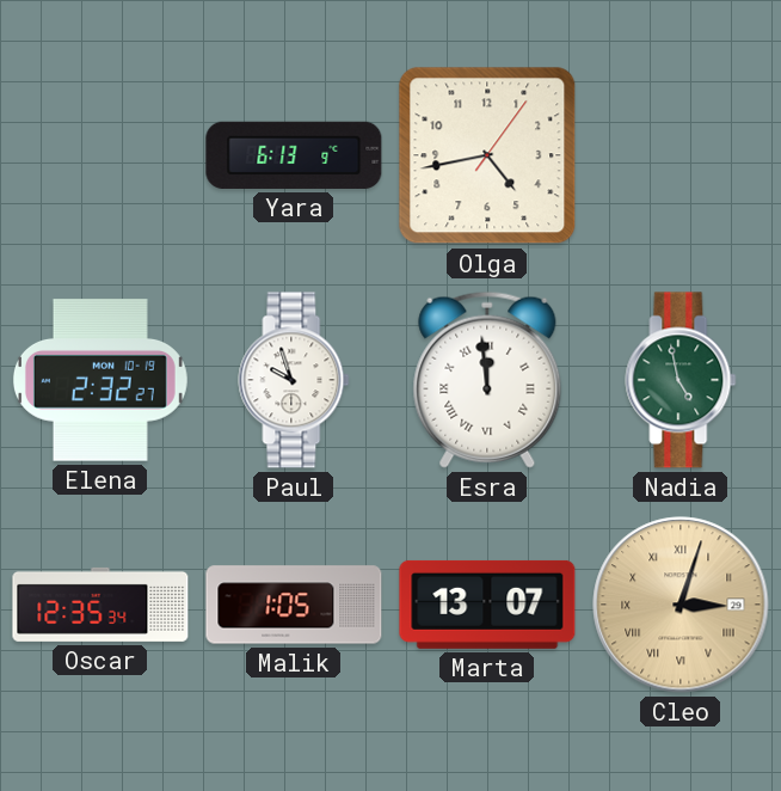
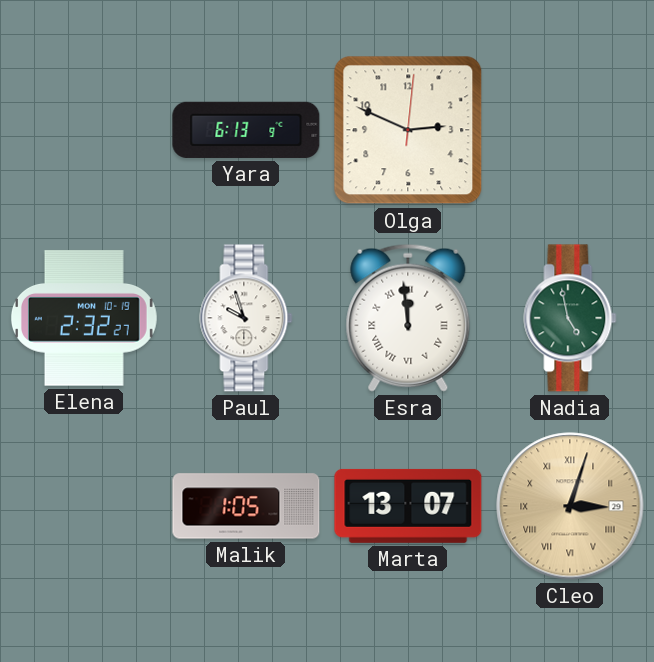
Olga: 4:43 -> 2:49 (408, 130)
Oscar: 12:35 -> none (100, 605)
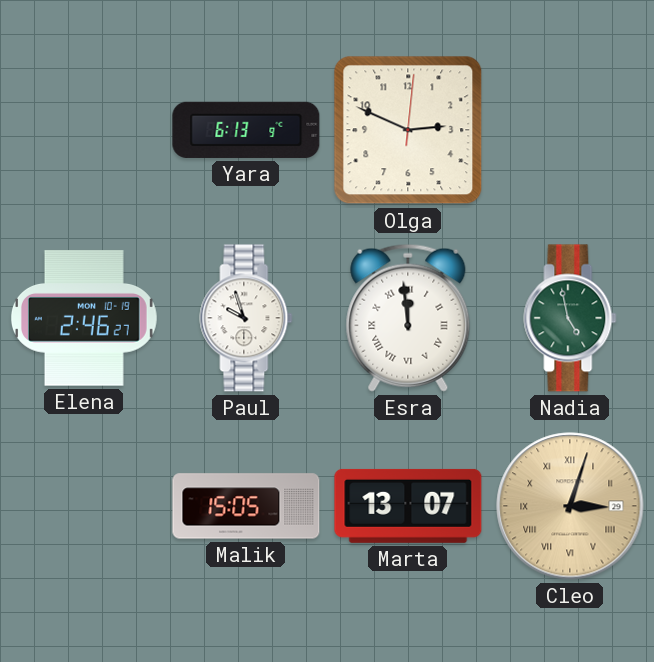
Elena: 2:32 -> 2:46 (84, 318)
Malik: 1:05 -> 15:05 (246, 506)
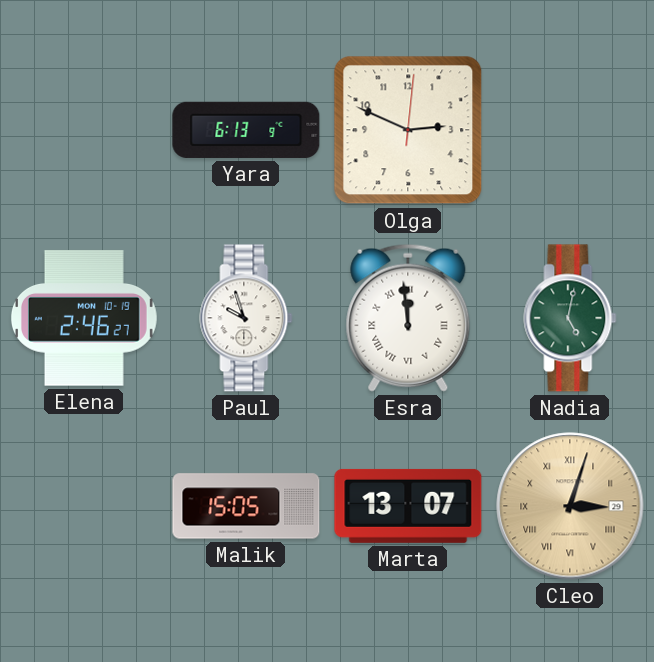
Nadia: 4:58 -> 5:02 (570, 318)
